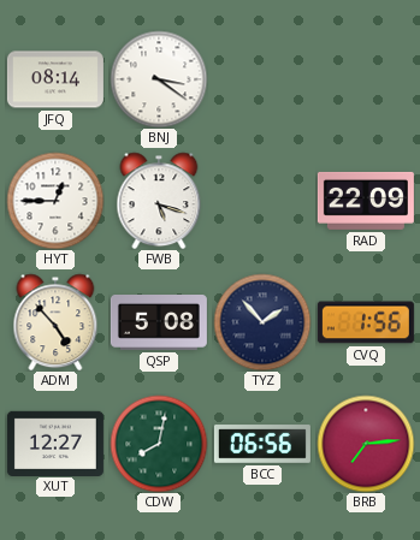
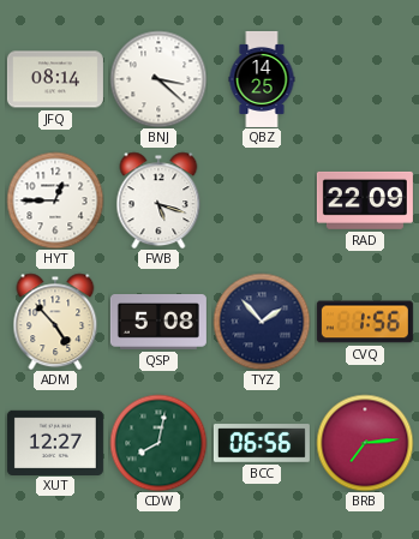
BNJ: 3:21 -> 3:22 (158, 79)
QBZ: none -> 14:25 (262, 79)
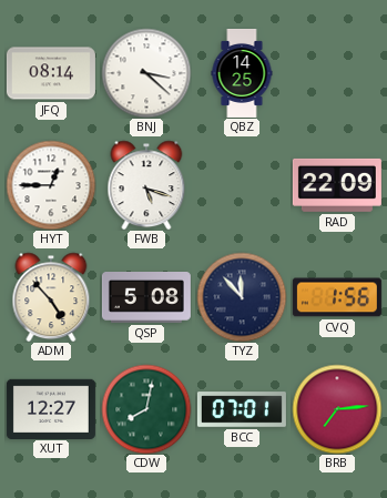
TYZ: 1:53 -> 11:53 (242, 297)
BCC: 06:56 -> 07:01 (242, 409)
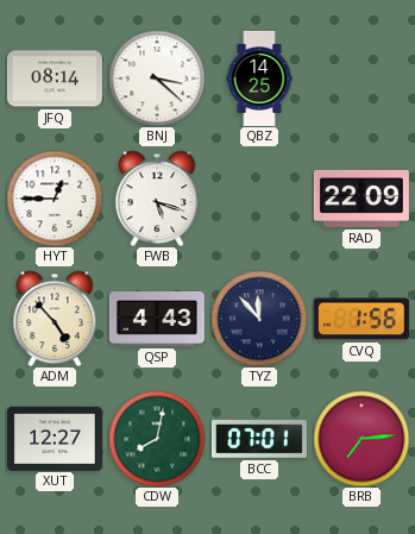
QSP: 5:08 -> 4:43 (157, 320)
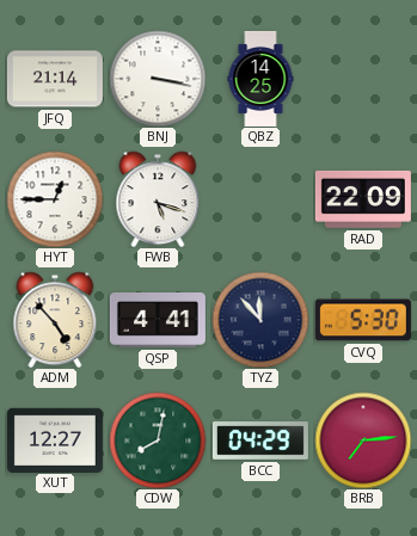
JFQ: 08:14 -> 21:14 (55, 79)
BNJ: 3:22 -> 3:17 (158, 79)
QSP: 4:43 -> 4:41 (158, 321)
CVQ: 1:56 -> 5:30 (363, 320)
BCC: 07:01 -> 04:29 (260, 440)
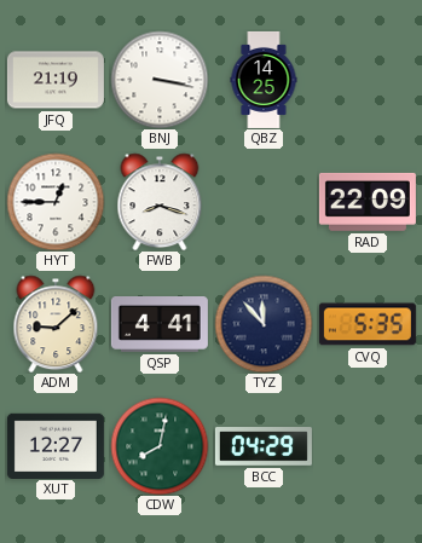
JFQ: 21:14 -> 21:19 (56, 80)
FWB: 5:18 -> 8:18 (160, 202)
ADM: 4:53 -> 9:08 (56, 324)
CVQ: 5:30 -> 5:35 (368, 324)
BRB: 7:14 -> none (363, 440)
